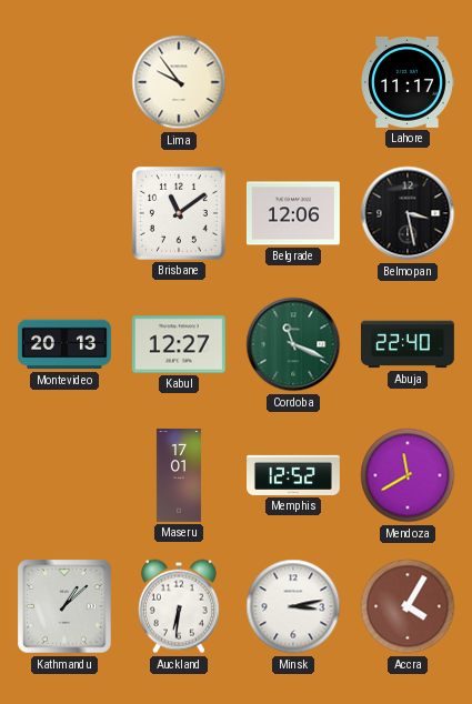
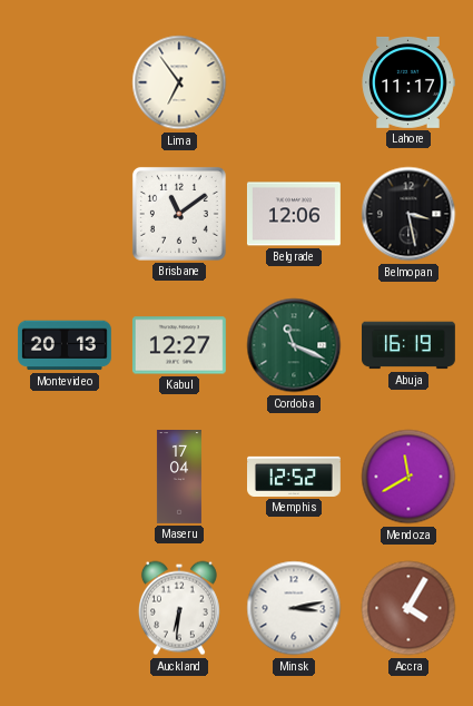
Lima: 9:54 -> 6:54 (179, 82)
Abuja: 22:40 -> 16:19 (410, 345)
Maseru: 17:01 -> 17:04 (179, 478)
Kathmandu: 1:08 -> none (64, 606)
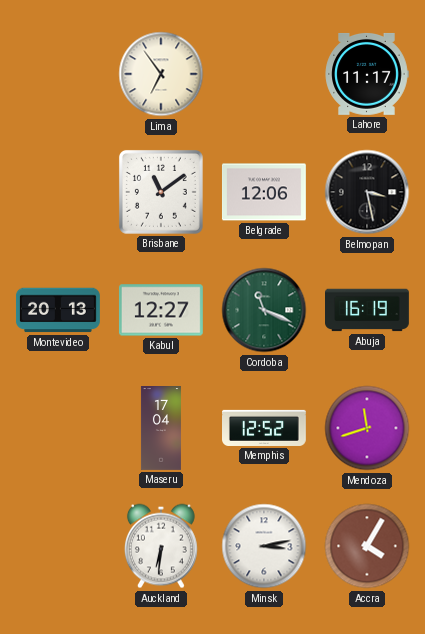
Mendoza: 11:40 -> 11:42 (367, 428)
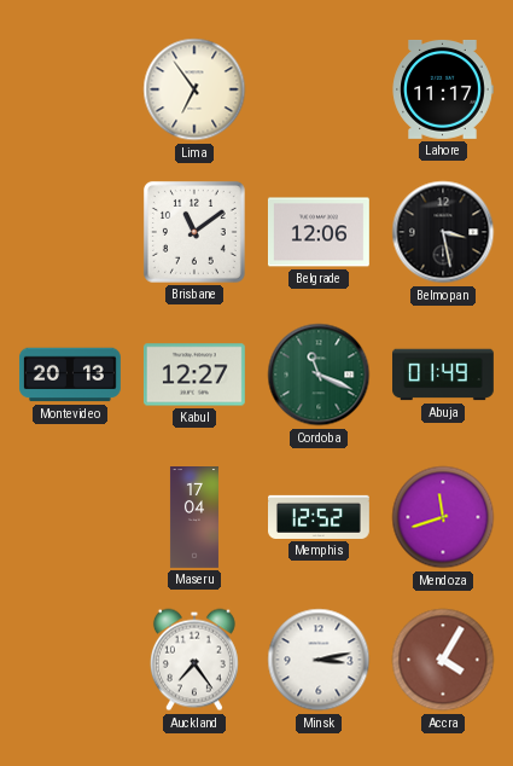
Abuja: 16:19 -> 01:49 (444, 375)
Auckland: 6:31 -> 7:24 (194, 660)
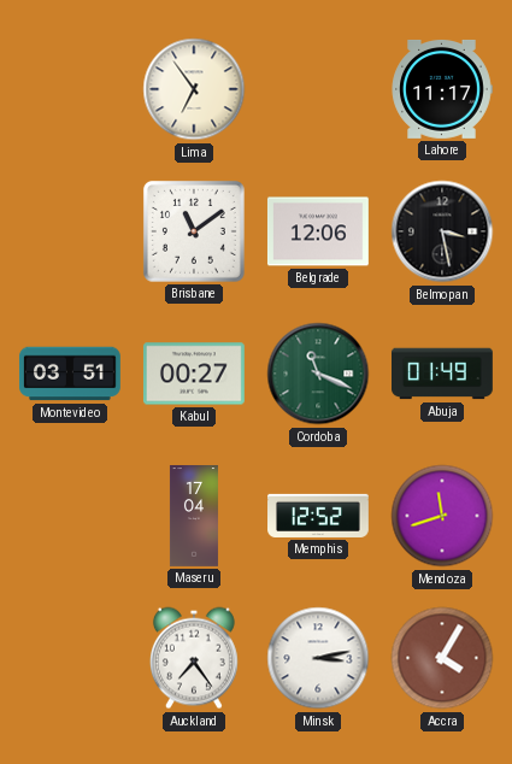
Montevideo: 20:13 -> 03:51 (70, 374)
Kabul: 12:27 -> 00:27 (194, 374)
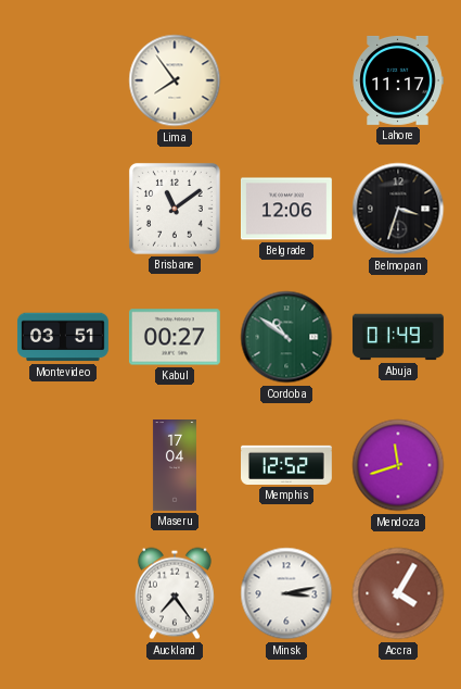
Lima: 6:54 -> 7:54 (175, 80)
Belmopan: 3:28 -> 3:33 (398, 209)
Cordoba: 11:19 -> 10:51 (286, 337)
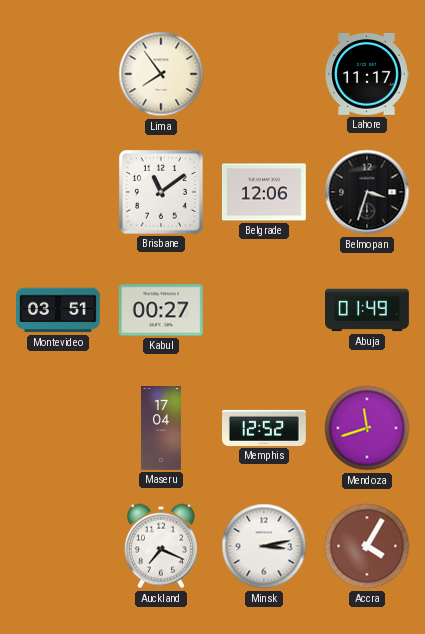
Cordoba: 10:51 -> none (286, 337)
Auckland: 7:24 -> 7:19 (161, 546)
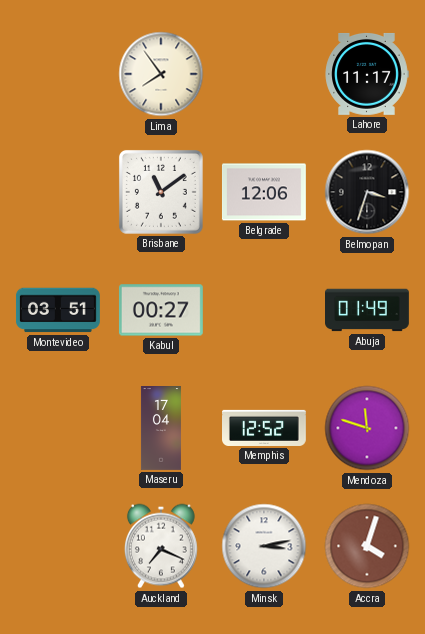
Mendoza: 11:42 -> 11:48 (367, 428)
Accra: 4:05 -> 4:03 (367, 546)
